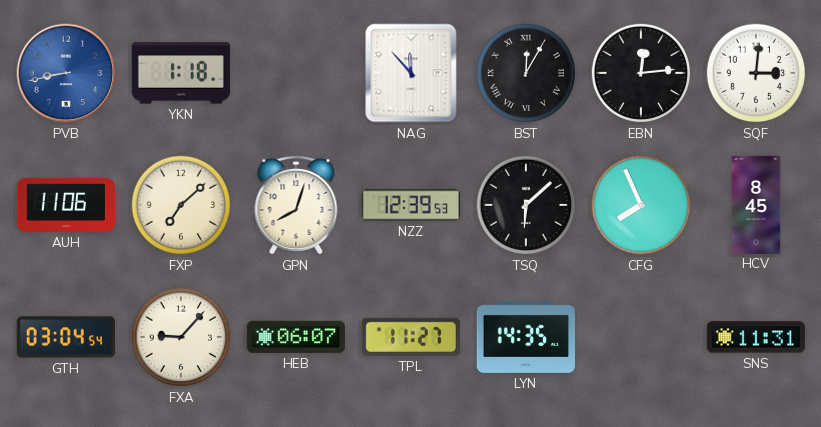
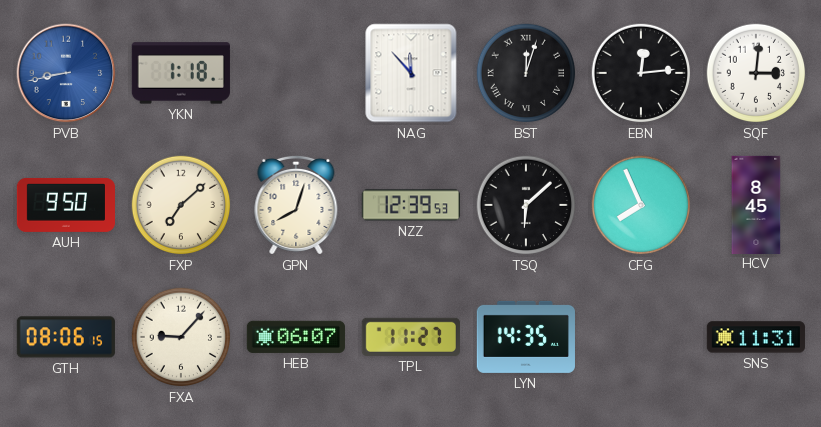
BST: 12:05 -> 12:03 (526, 73)
AUH: 11:06 -> 9:50 (65, 205)
GTH: 03:04 -> 08:06 (66, 337)
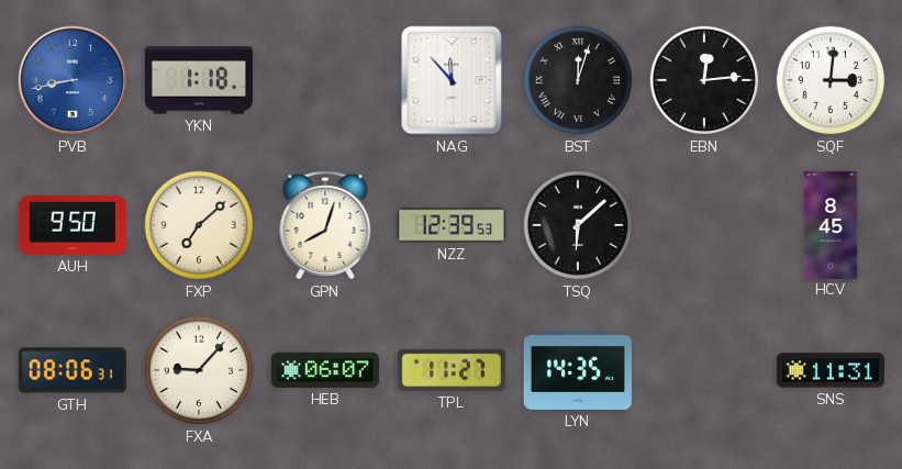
CFG: 7:56 -> none (641, 205)
GTH: 08:06:15 -> 08:06:31 (73, 370)
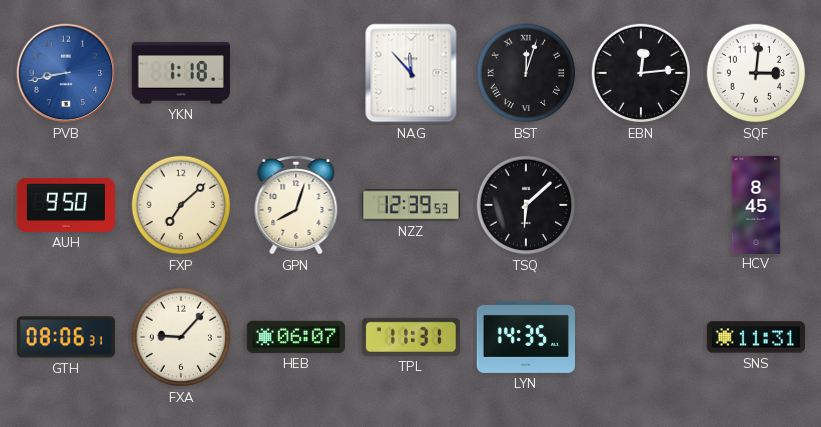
TPL: 11:27 -> 11:31 (411, 337)
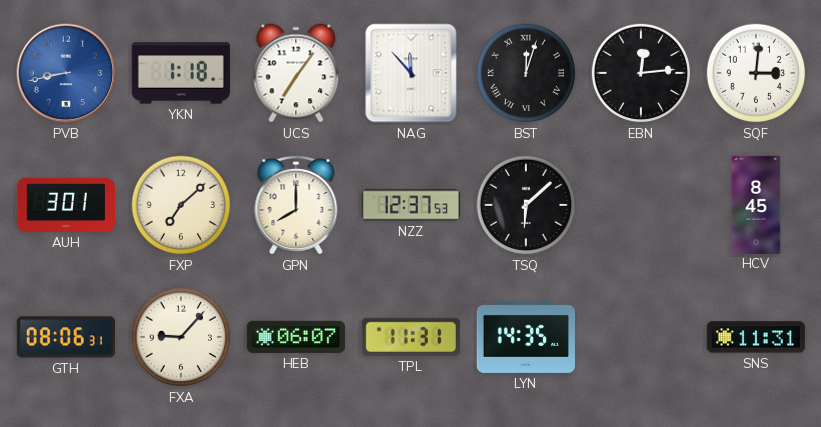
UCS: none -> 7:06 (296, 73)
AUH: 9:50 -> 3:01 (65, 205)
GPN: 8:03 -> 8:00 (296, 205)
NZZ: 12:39 -> 12:37 (411, 205)
